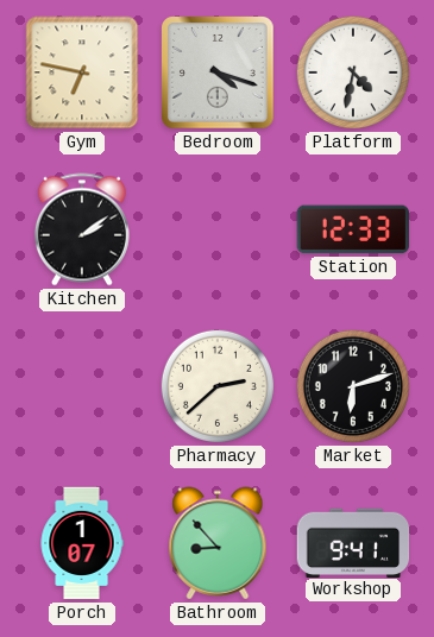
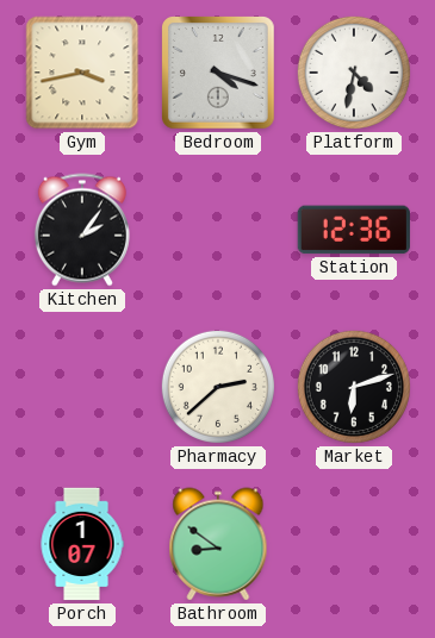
Gym: 6:47 -> 3:43 (82, 73)
Kitchen: 2:09 -> 2:06 (82, 230)
Station: 12:33 -> 12:36 (354, 230)
Bathroom: 8:53 -> 8:51 (218, 544)
Workshop: 9:41 -> none (353, 542)
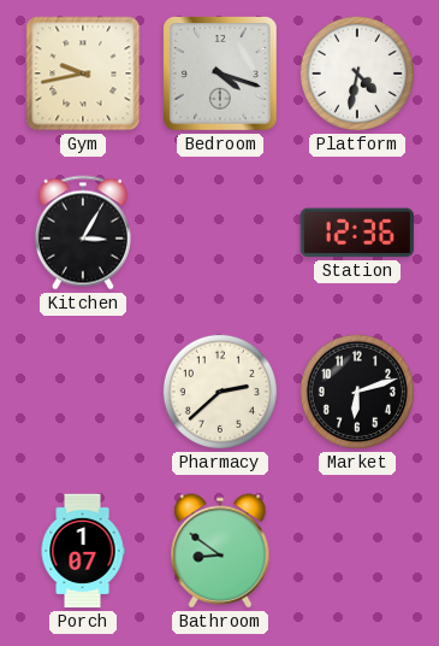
Gym: 3:43 -> 9:43 (83, 74)
Kitchen: 2:06 -> 3:05 (83, 233)
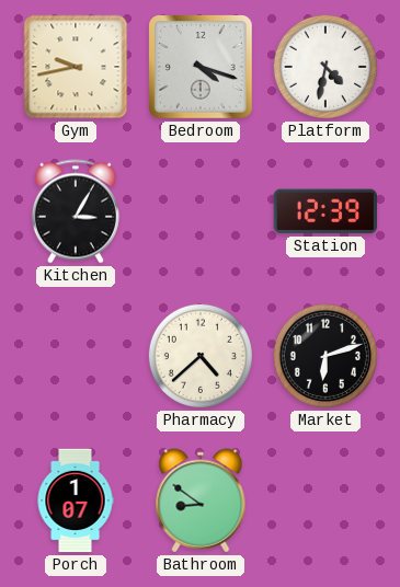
Station: 12:36 -> 12:39 (325, 211)
Pharmacy: 2:38 -> 4:38 (201, 356)
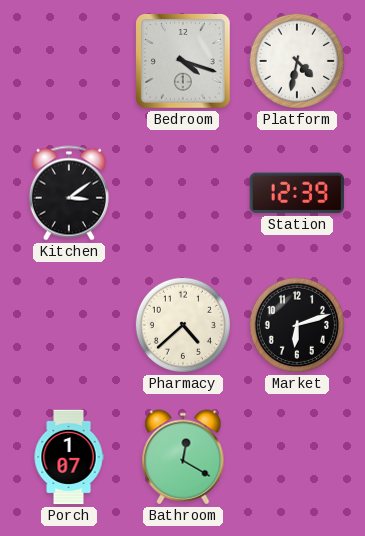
Gym: 9:43 -> none (76, 67)
Kitchen: 3:05 -> 3:09 (69, 193)
Bathroom: 8:51 -> 12:20 (183, 457)
